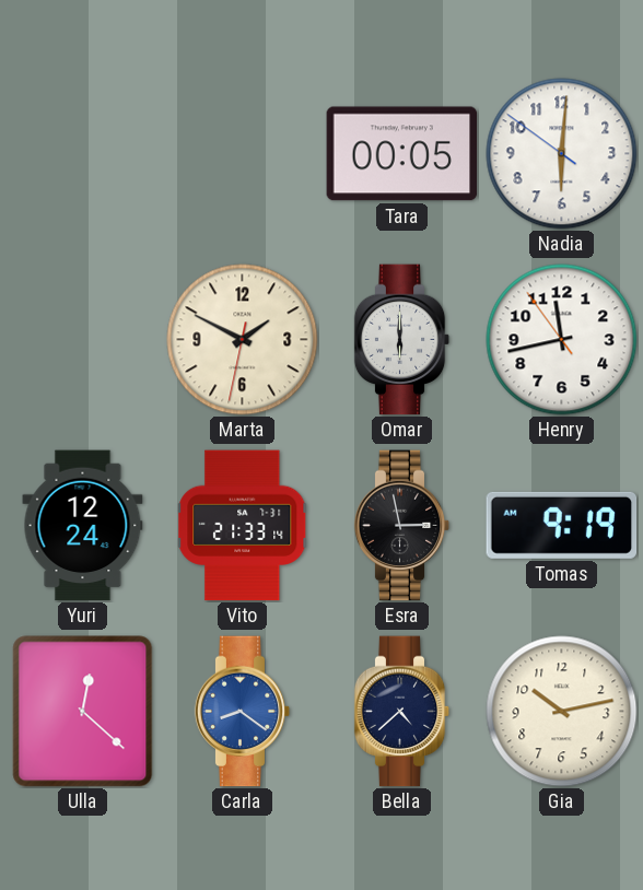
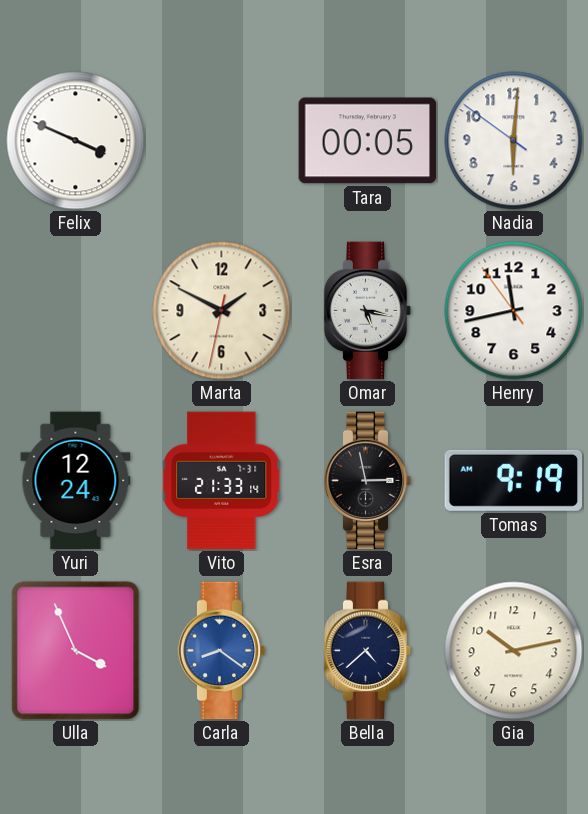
Felix: none -> 3:49 (76, 141)
Omar: 6:00 -> 5:17 (368, 311)
Ulla: 12:22 -> 3:56 (76, 651)
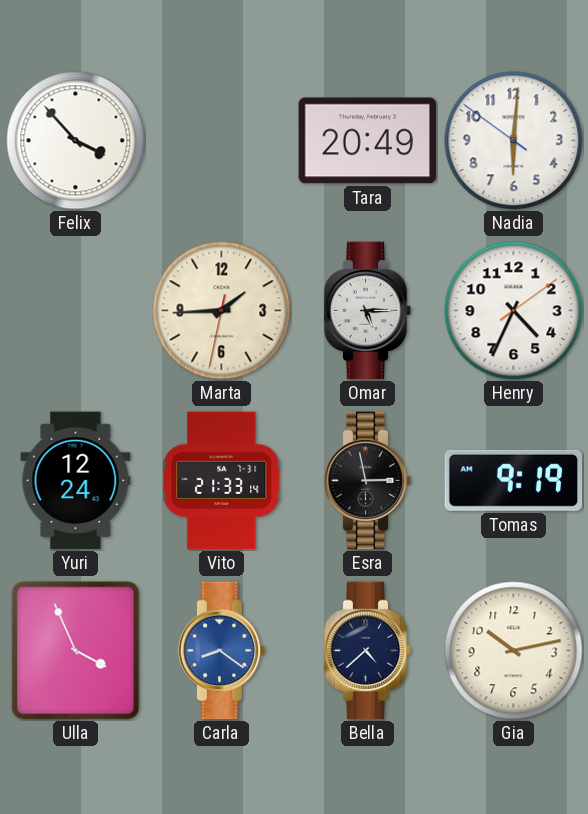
Felix: 3:49 -> 3:53 (76, 141)
Tara: 00:05 -> 20:49 (368, 141)
Marta: 1:49 -> 1:44 (222, 311)
Omar: 5:17 -> 5:15 (368, 311)
Henry: 11:42 -> 4:34 (514, 311)
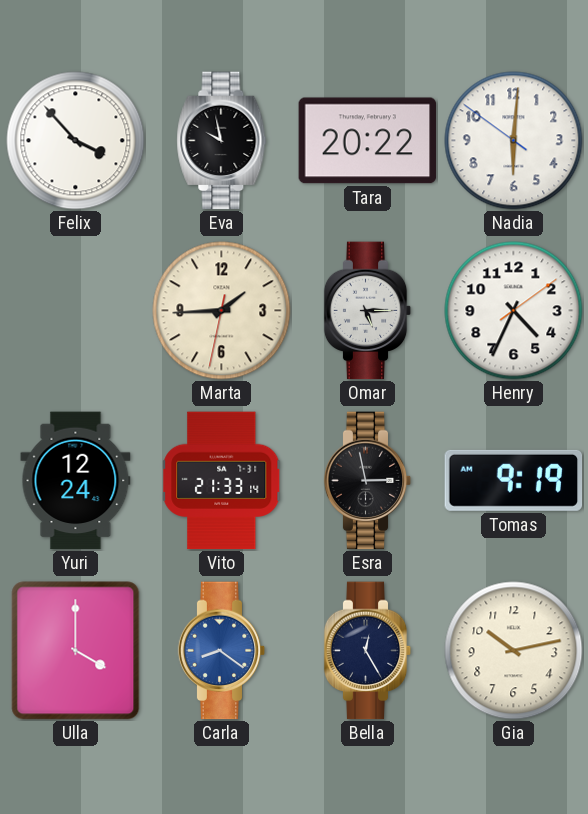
Eva: none -> 9:58 (222, 141)
Tara: 20:49 -> 20:22 (368, 141)
Ulla: 3:56 -> 4:00 (76, 651)
Bella: 4:38 -> 12:25 (368, 651)
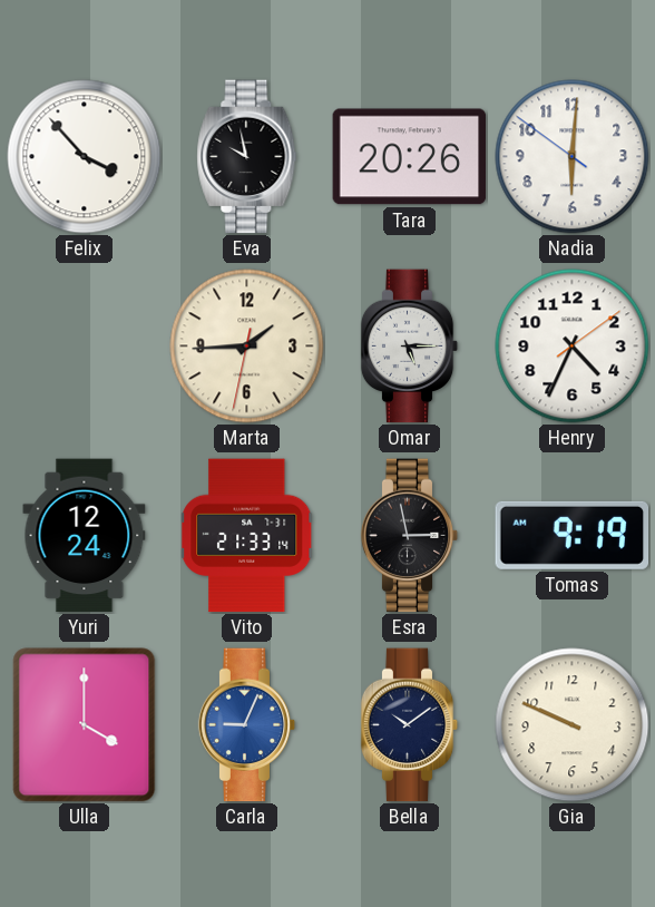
Tara: 20:22 -> 20:26 (410, 157)
Carla: 8:21 -> 9:04 (247, 725)
Bella: 12:25 -> 10:09 (410, 725)
Gia: 10:13 -> 9:49 (573, 725)
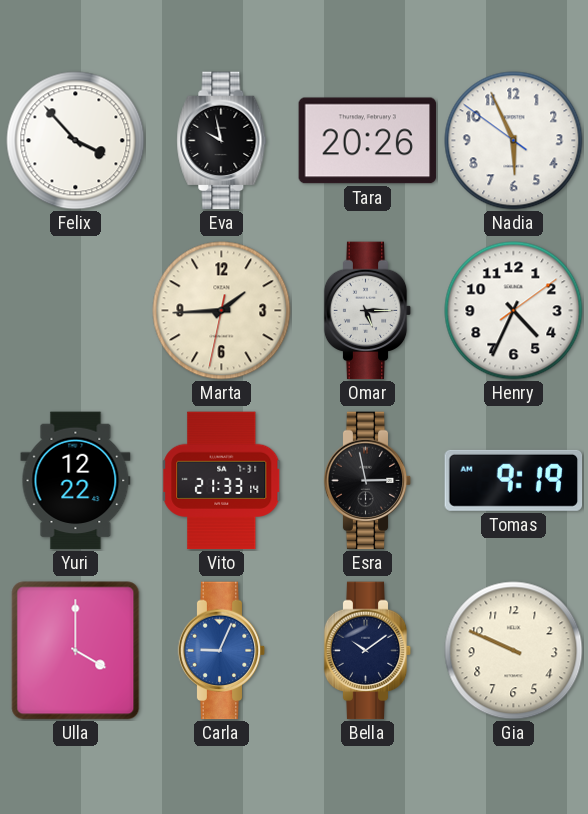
Nadia: 6:00 -> 5:55 (514, 141)
Yuri: 12:24 -> 12:22 (76, 481)
